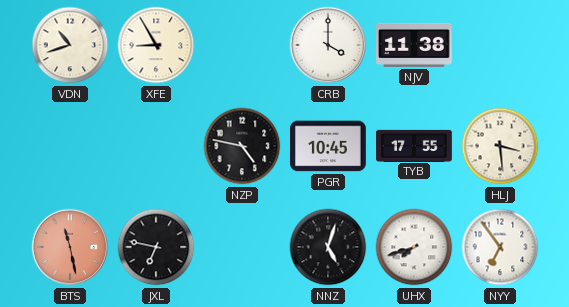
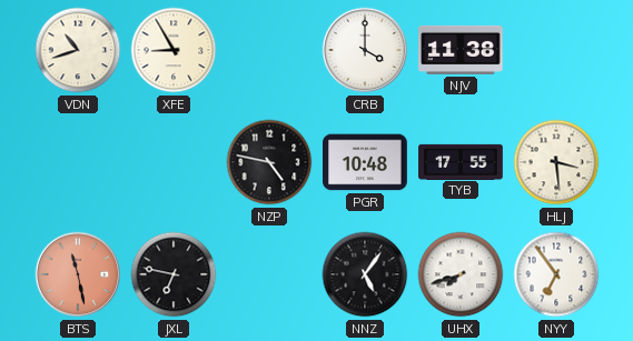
PGR: 10:45 -> 10:48 (366, 162)
NNZ: 5:03 -> 5:06 (365, 274)
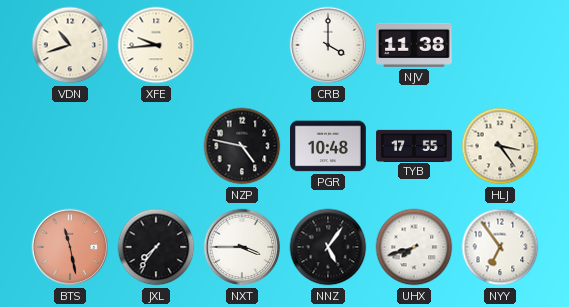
XFE: 8:55 -> 9:44 (156, 45)
HLJ: 3:29 -> 3:24 (500, 146)
JXL: 6:47 -> 7:36 (156, 247)
NXT: none -> 3:45 (242, 247)
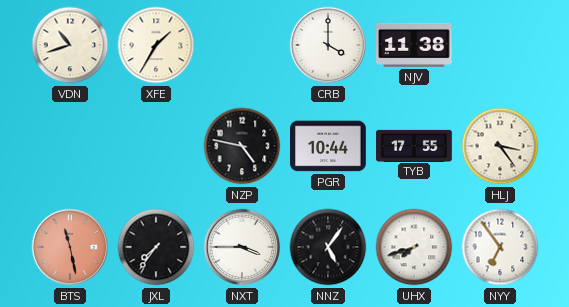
XFE: 9:44 -> 1:35 (156, 45)
PGR: 10:48 -> 10:44 (329, 146)
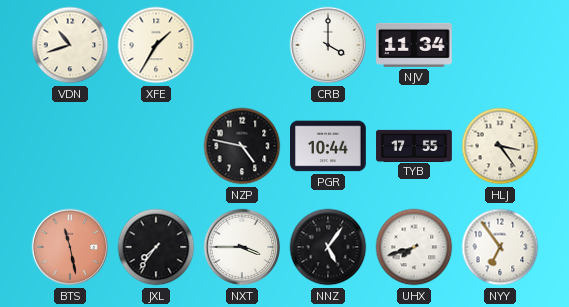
NJV: 11:38 -> 11:34 (415, 45)
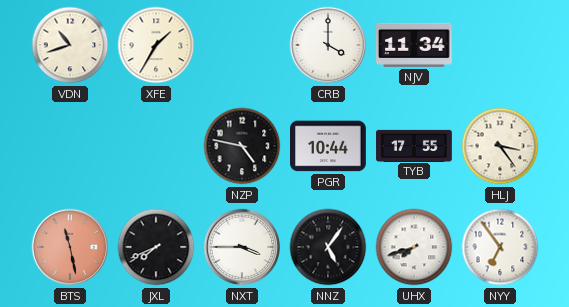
JXL: 7:36 -> 7:41 (156, 247)
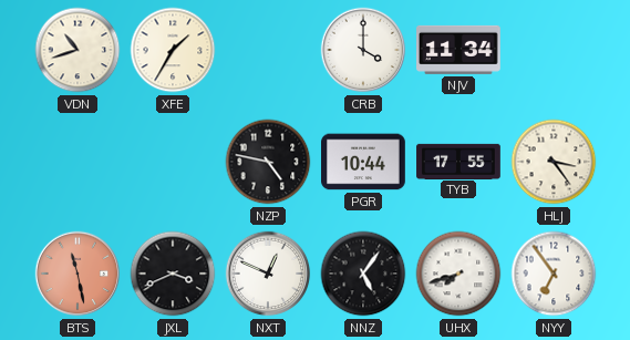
JXL: 7:41 -> 3:41 (173, 274)
NXT: 3:45 -> 12:49 (268, 274)
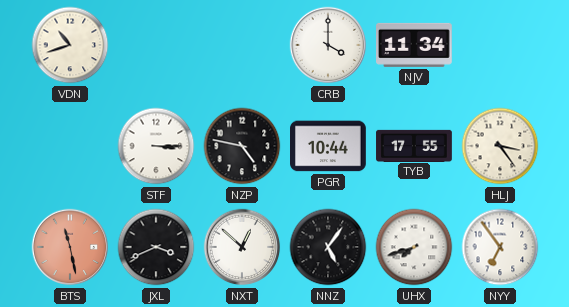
XFE: 1:35 -> none (173, 50)
STF: none -> 3:15 (156, 146)
NXT: 12:49 -> 12:52 (242, 247)
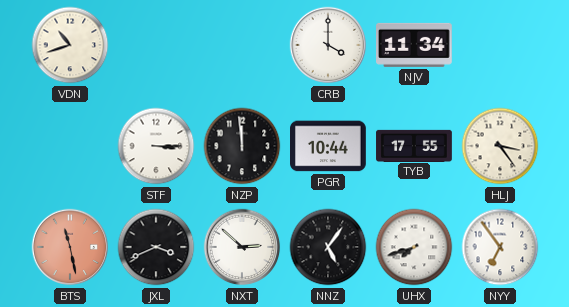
NZP: 4:47 -> 11:59 (242, 146)
NXT: 12:52 -> 2:52 (242, 247)
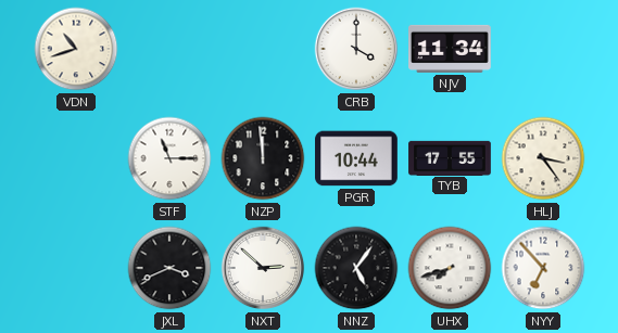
STF: 3:15 -> 11:15 (169, 158)
BTS: 11:28 -> none (70, 247)
NYY: 6:54 -> 6:53 (543, 268)
